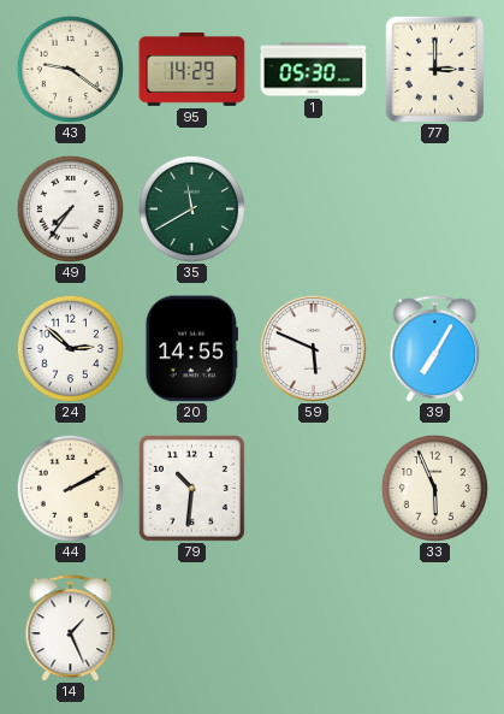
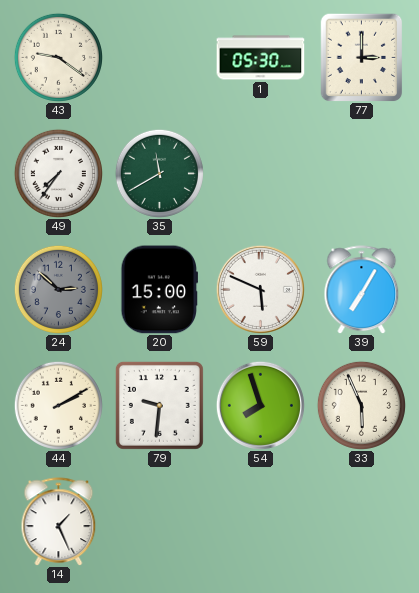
95: 14:29 -> none (192, 70)
24 dial: white -> grey (58, 289)
20: 14:55 -> 15:00 (159, 290)
79: 10:31 -> 9:31 (159, 405)
54: none -> 7:57 (260, 405)
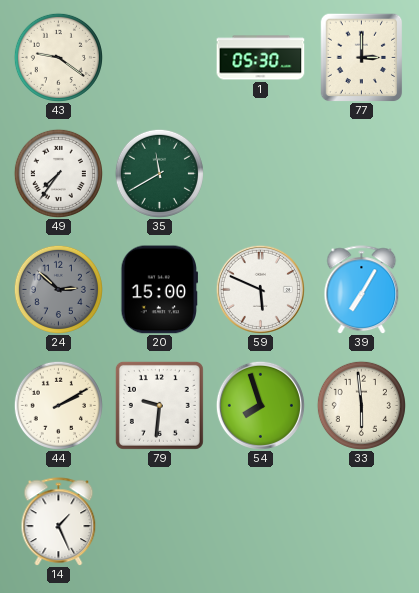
33: 5:56 -> 5:59 (361, 405)
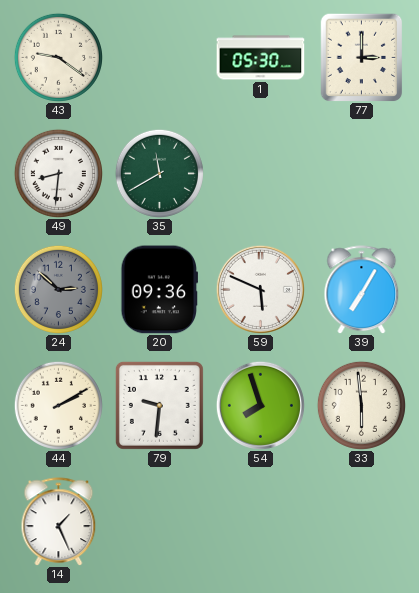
49: 7:36 -> 8:31 (58, 173)
20: 15:00 -> 09:36 (159, 290)
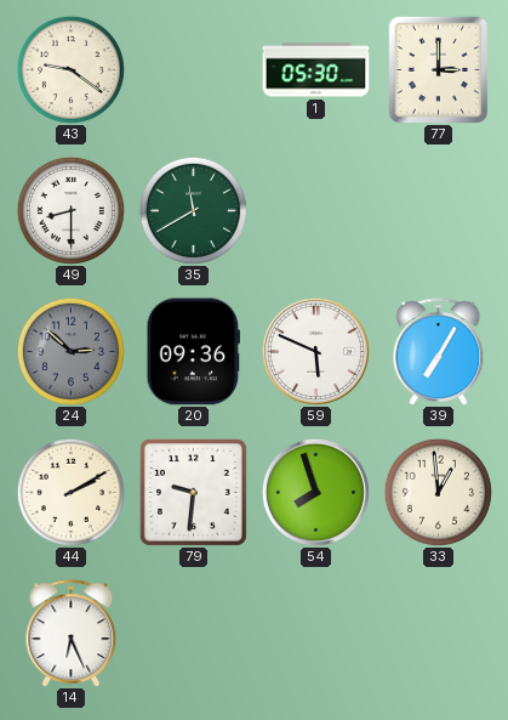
49: 8:31 -> 8:30 (70, 210)
33: 5:59 -> 12:59 (438, 492)
14: 1:26 -> 6:26 (72, 634)
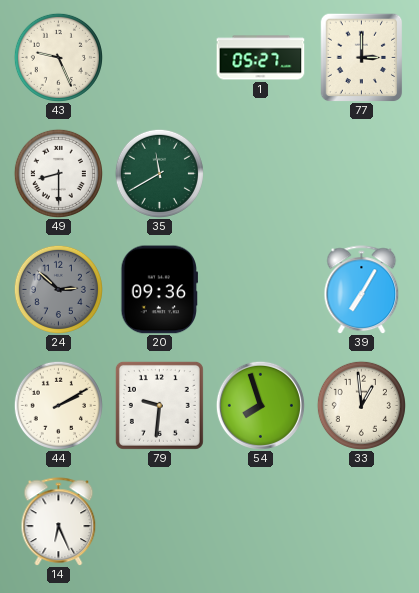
43: 9:21 -> 9:26 (58, 57)
1: 05:30 -> 05:27 (261, 58)
59: 5:49 -> none (315, 351)
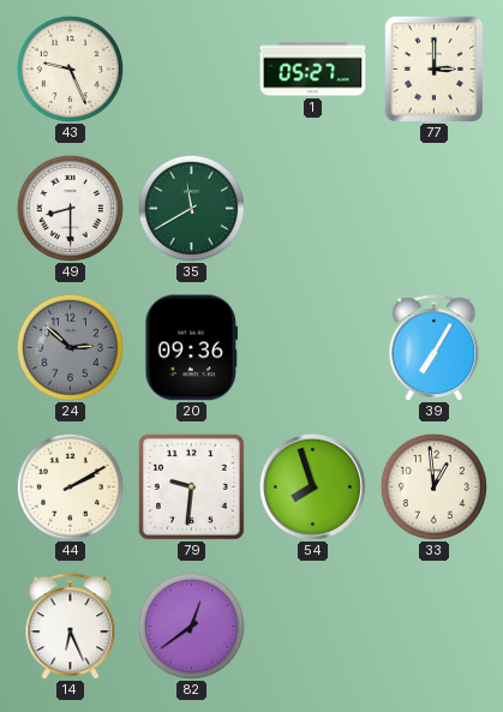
82: none -> 12:39 (191, 626)
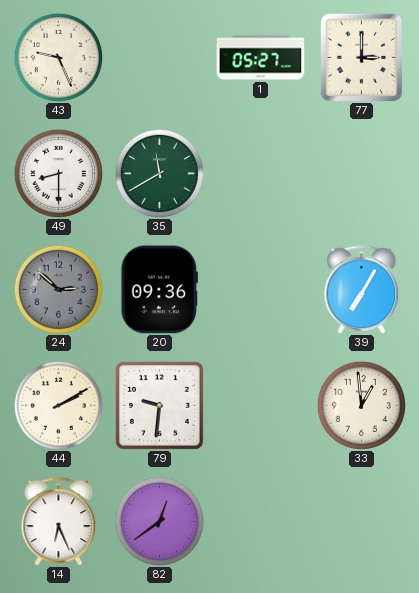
54: 7:57 -> none (312, 486)
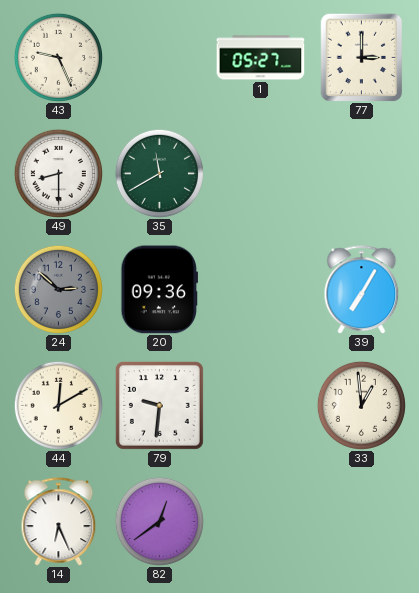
44: 2:10 -> 12:10 (58, 405)
